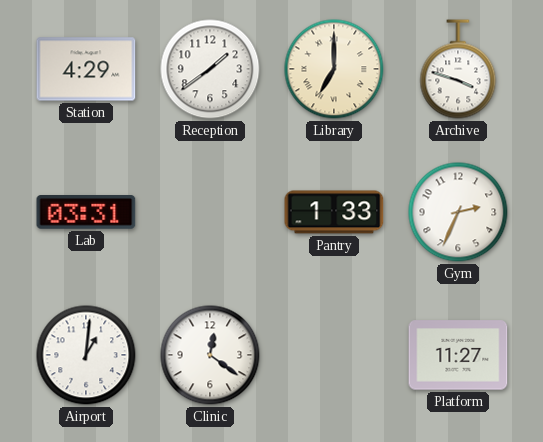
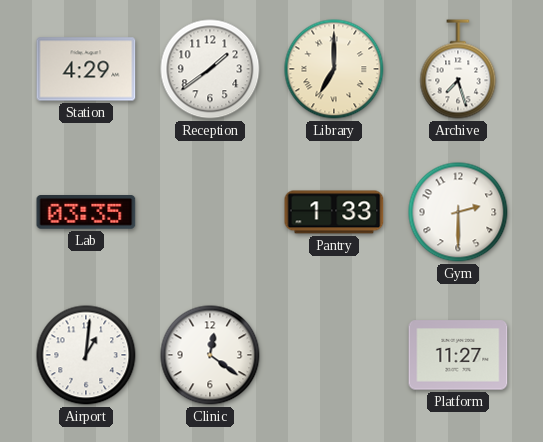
Archive: 3:48 -> 7:27 (458, 69)
Lab: 03:31 -> 03:35 (86, 213)
Gym: 2:34 -> 2:30 (458, 212)
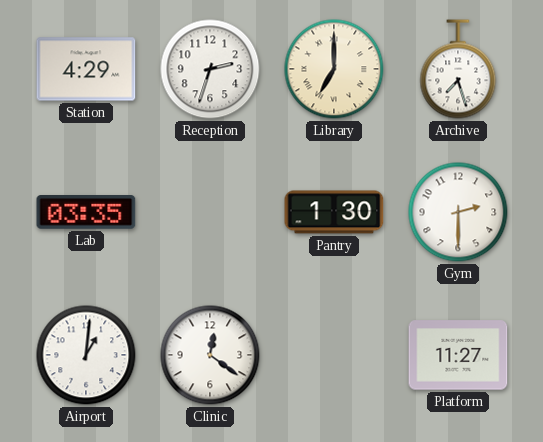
Reception: 1:39 -> 2:33 (210, 69)
Pantry: 1:33 -> 1:30 (334, 212)
